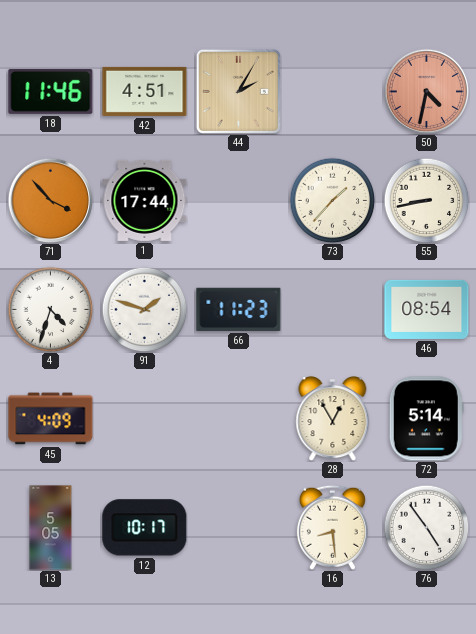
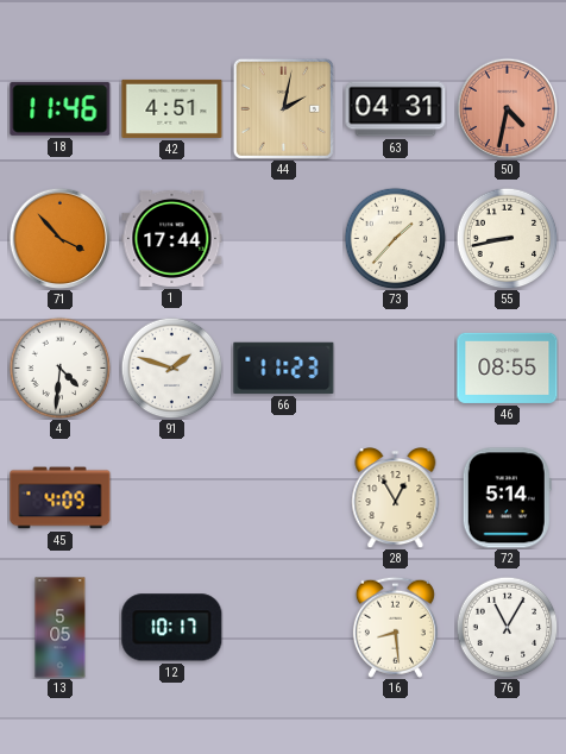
44: 2:05 -> 2:02 (283, 108)
63: none -> 04:31 (396, 109)
4: 4:33 -> 4:31 (59, 367)
46: 08:54 -> 08:55 (508, 367)
76: 4:54 -> 11:05 (507, 627)
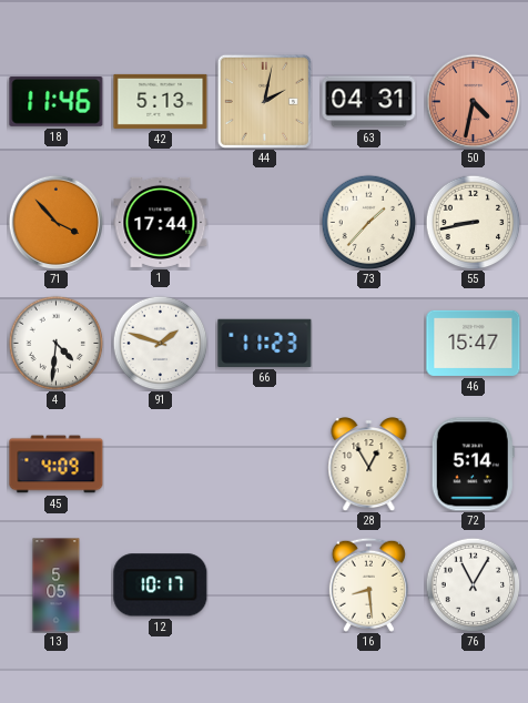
42: 4:51 -> 5:13 (161, 101)
46: 08:55 -> 15:47 (474, 343)
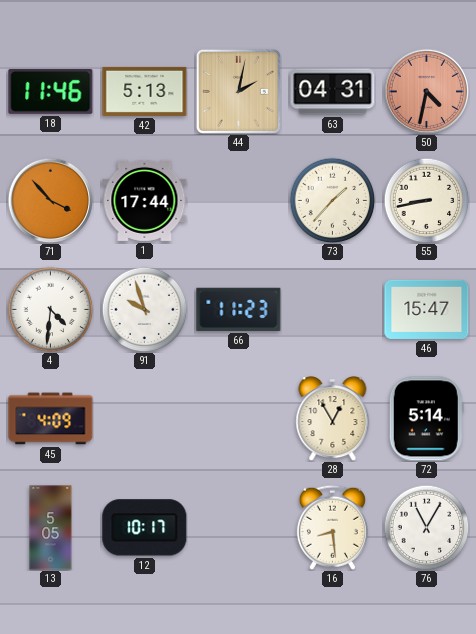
91: 1:48 -> 9:57 (144, 309)
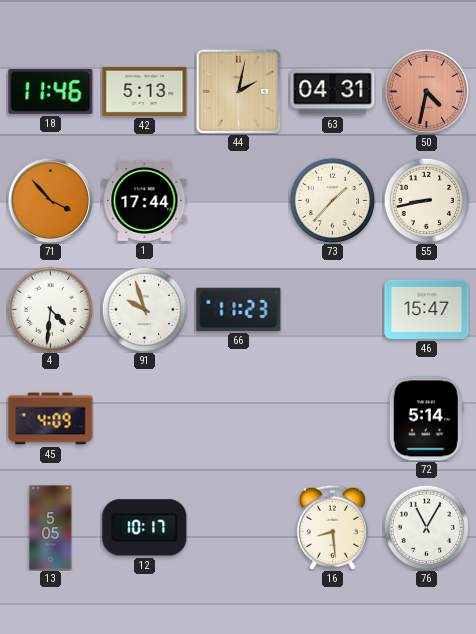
28: 12:55 -> none (333, 419)
